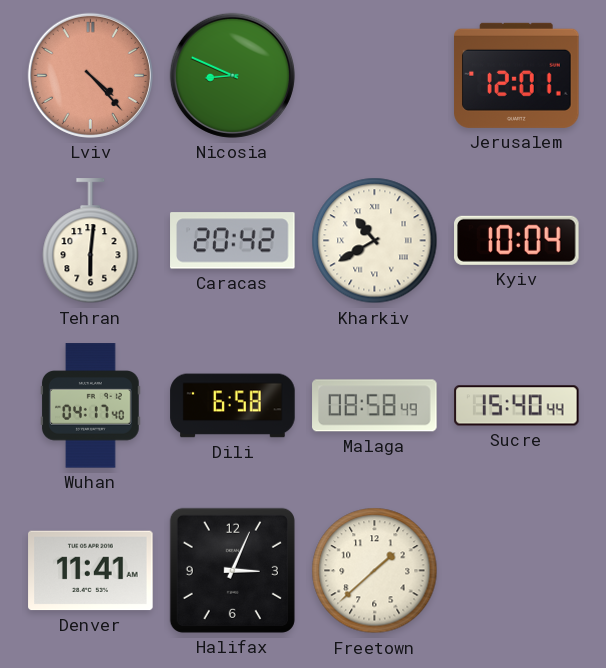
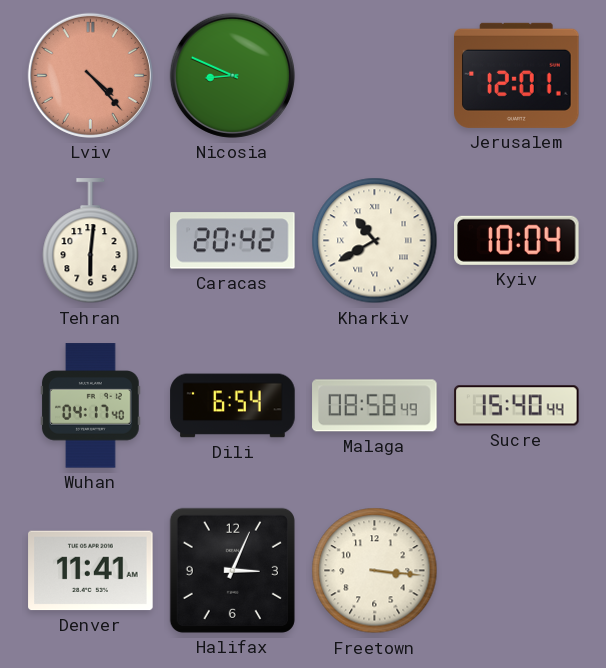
Dili: 6:58 -> 6:54 (233, 406)
Freetown: 1:38 -> 3:16 (375, 571)
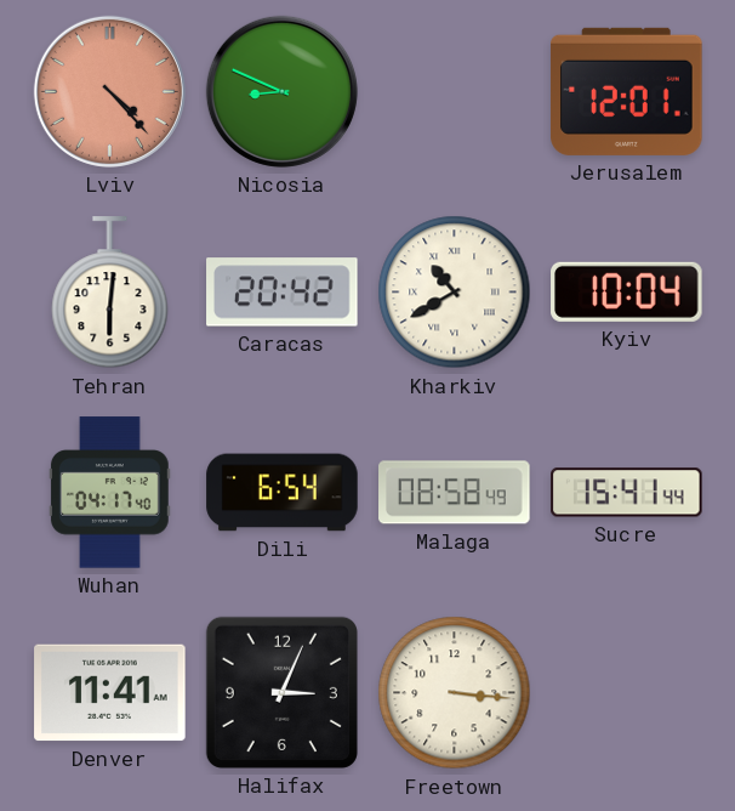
Sucre: 15:40 -> 15:41 (627, 493)
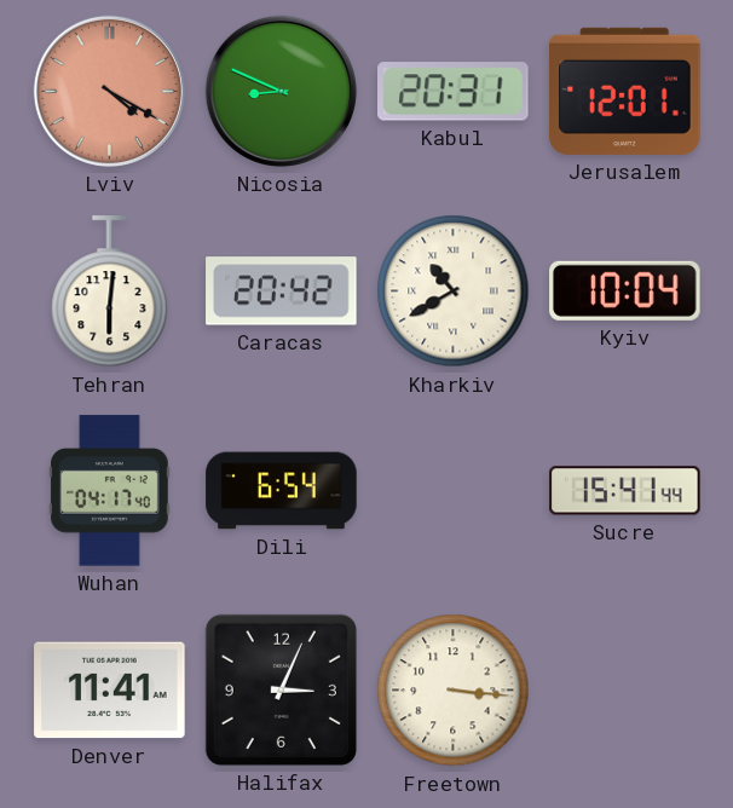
Lviv: 4:23 -> 4:20 (109, 91)
Kabul: none -> 20:31 (454, 92)
Malaga: 08:58 -> none (455, 493)
